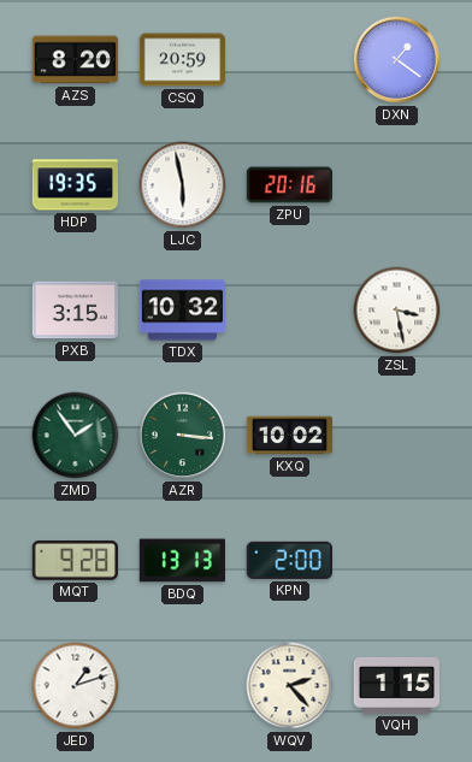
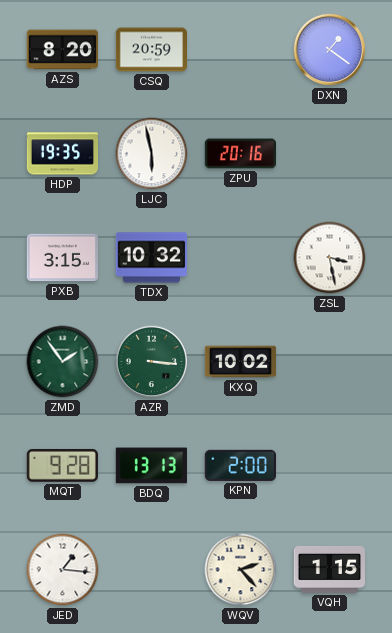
JED: 1:12 -> 1:16 (63, 570)
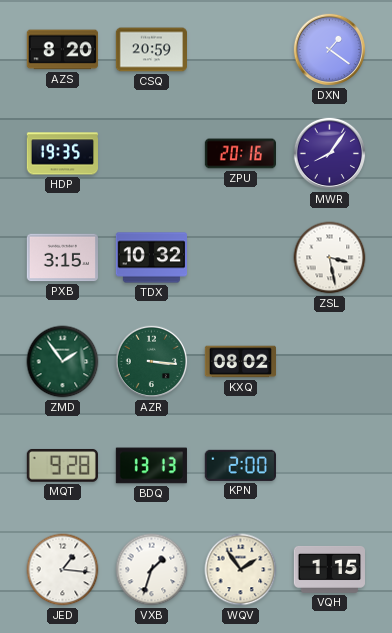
LJC: 5:58 -> none (152, 154)
MWR: none -> 8:06 (330, 154)
KXQ: 10:02 -> 08:02 (240, 362)
VXB: none -> 1:33 (152, 570)
WQV: 2:23 -> 1:54 (241, 570)
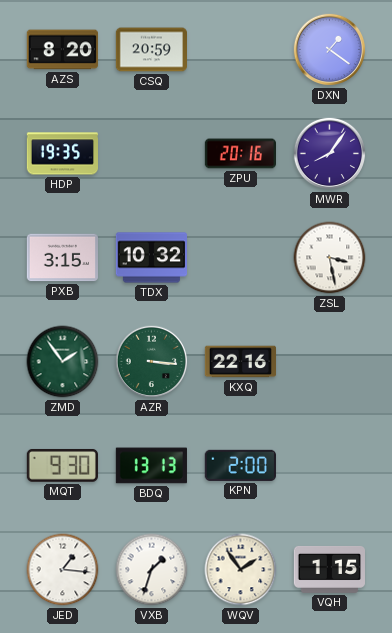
KXQ: 08:02 -> 22:16 (240, 362)
MQT: 9:28 -> 9:30 (62, 466)
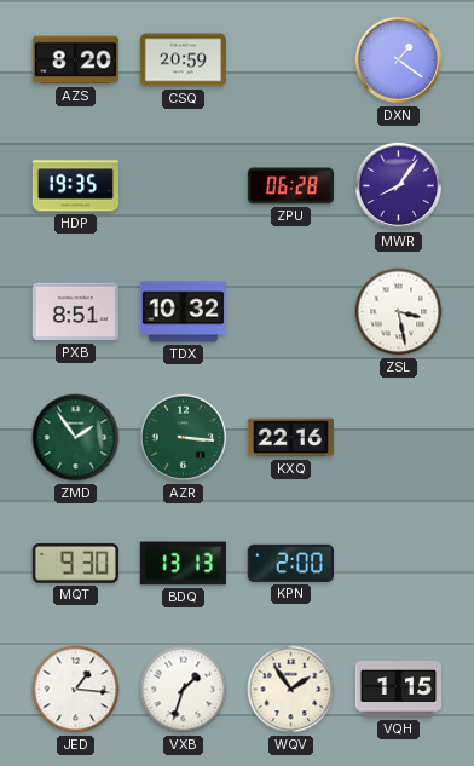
ZPU: 20:16 -> 06:28 (290, 186)
PXB: 3:15 -> 8:51 (75, 312)
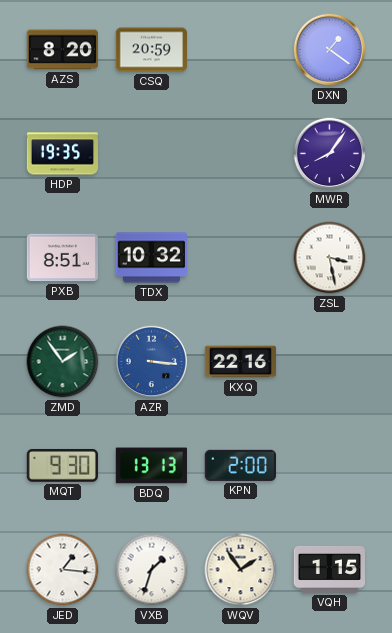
ZPU: 06:28 -> none (290, 186)
AZR dial: green -> blue (152, 362)
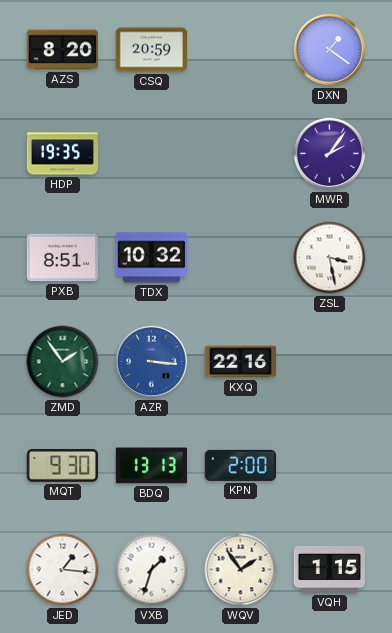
MWR: 8:06 -> 2:06 (330, 154)
